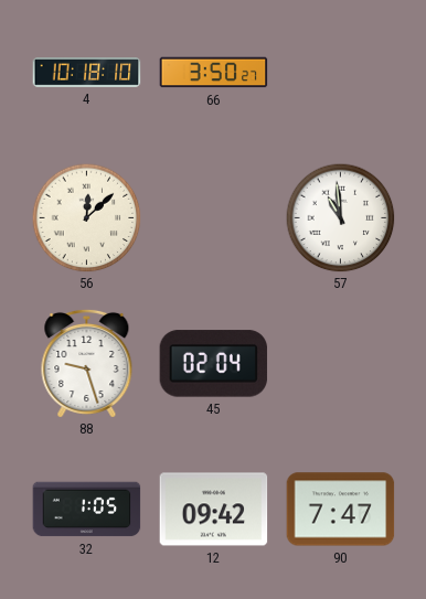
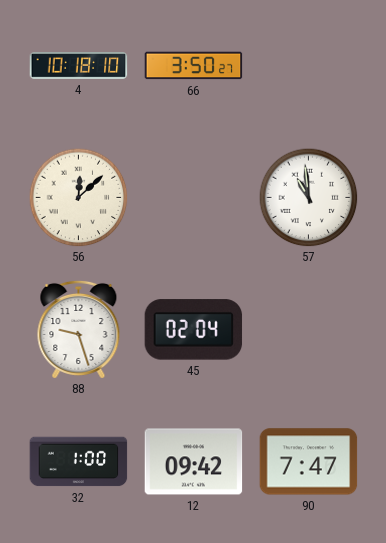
32: 1:05 -> 1:00 (79, 462)
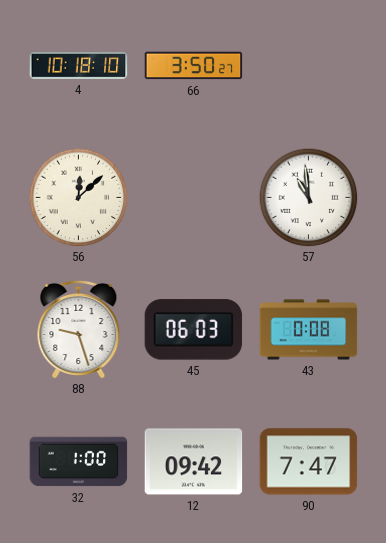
45: 02:04 -> 06:03 (194, 330)
43: none -> 0:08 (309, 330)
